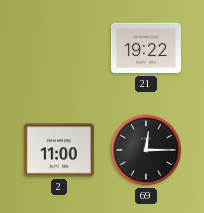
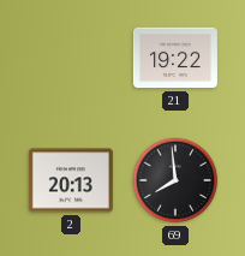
2: 11:00 -> 20:13 (71, 180)
69: 12:15 -> 7:59 (175, 180)
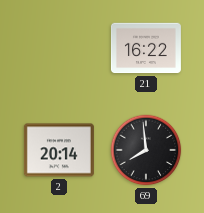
21: 19:22 -> 16:22 (146, 48)
2: 20:13 -> 20:14 (59, 150)
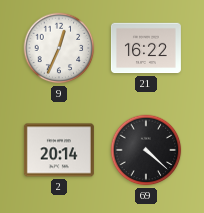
9: none -> 12:34 (59, 48)
69: 7:59 -> 4:22 (146, 150)
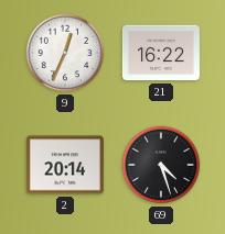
69: 4:22 -> 4:27 (161, 165)
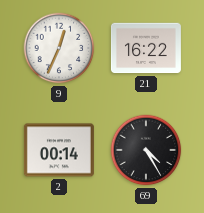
2: 20:14 -> 00:14 (59, 150)
69: 4:27 -> 4:25 (146, 150)
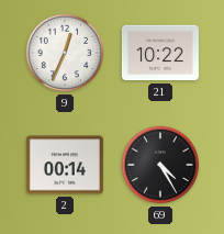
21: 16:22 -> 10:22 (160, 53)
